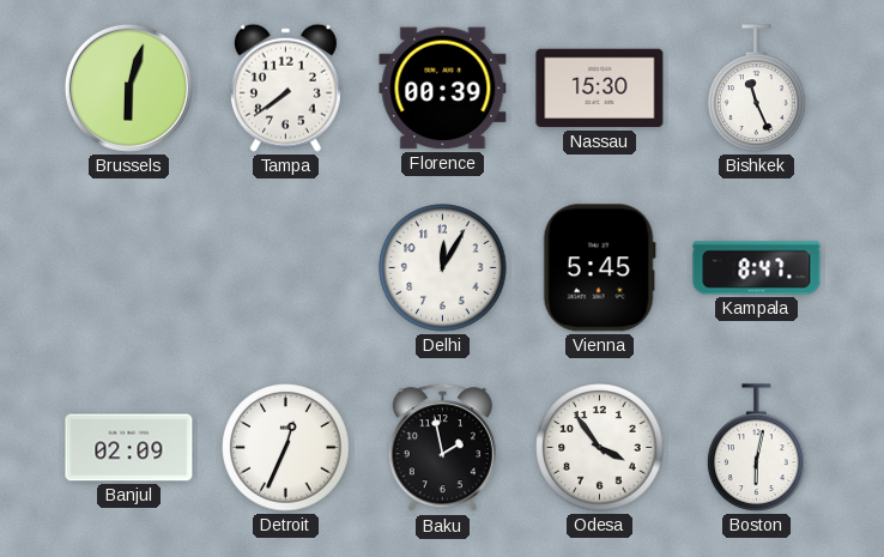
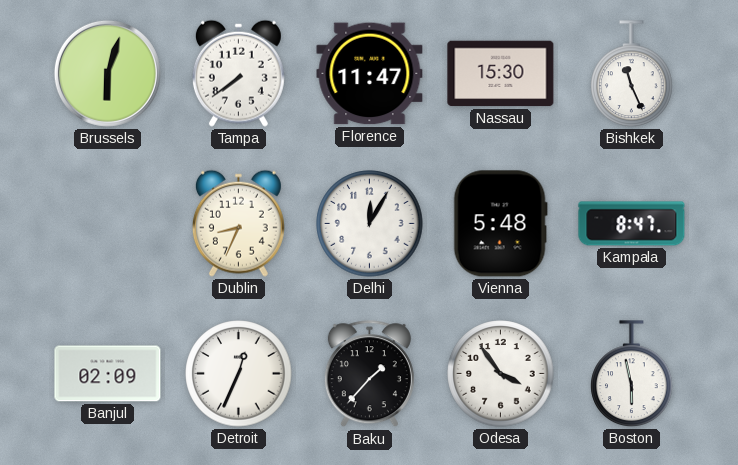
Florence: 00:39 -> 11:47 (370, 74)
Dublin: none -> 8:34 (238, 223)
Vienna: 5:45 -> 5:48 (500, 224)
Baku: 1:58 -> 1:37 (369, 374)
Boston: 6:02 -> 5:58 (632, 374)
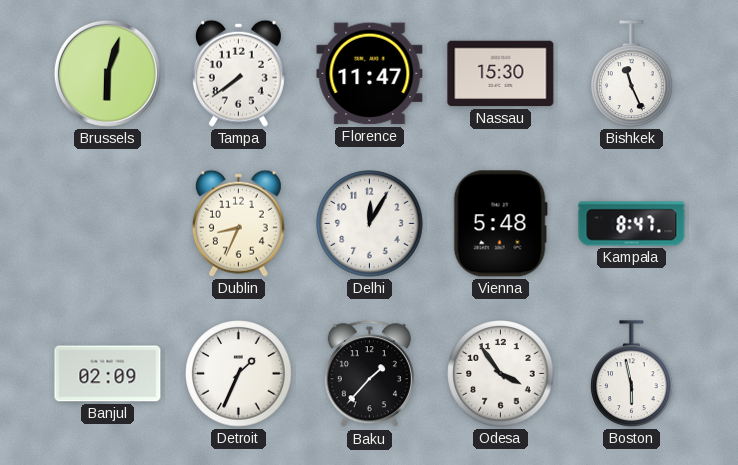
Detroit: 12:34 -> 1:34 (239, 374)
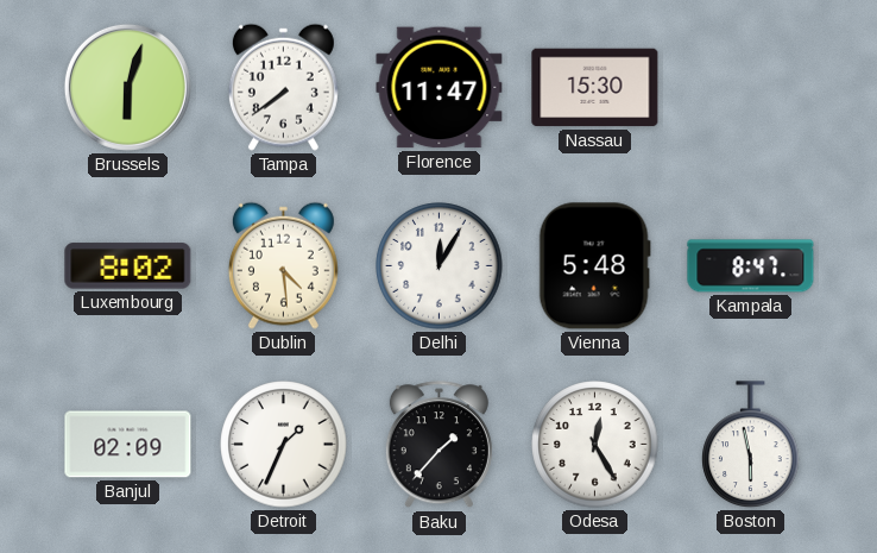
Bishkek: 11:26 -> none (632, 74)
Luxembourg: none -> 8:02 (128, 266)
Dublin: 8:34 -> 4:29 (283, 265)
Odesa: 3:54 -> 12:25 (595, 445)
